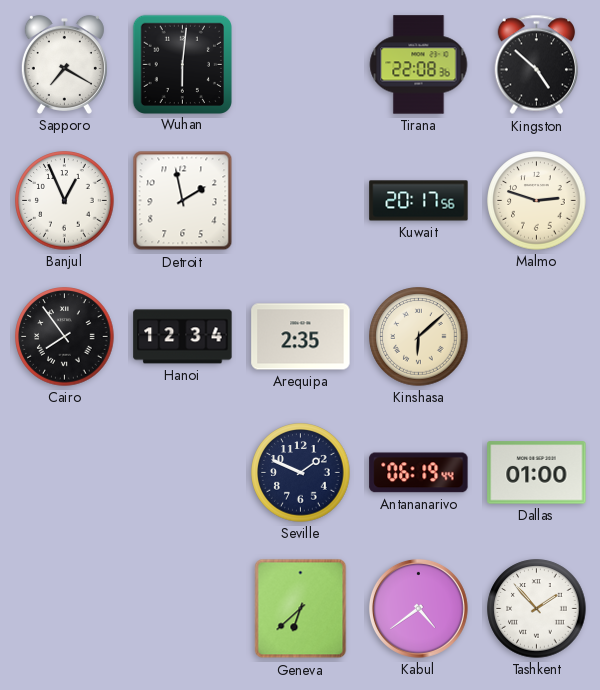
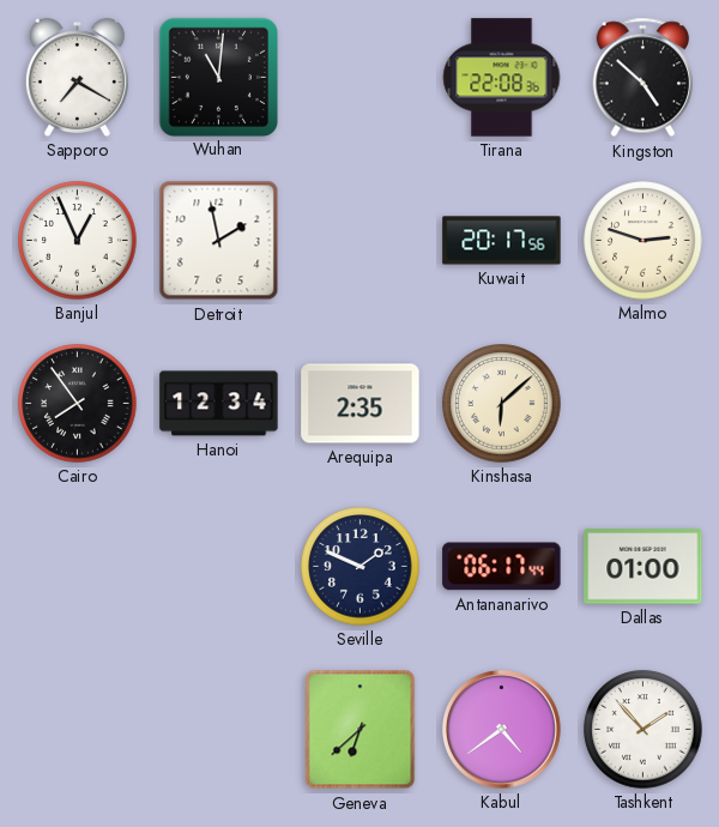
Wuhan: 6:01 -> 11:01 (218, 77)
Antananarivo: 06:19 -> 06:17 (502, 567)
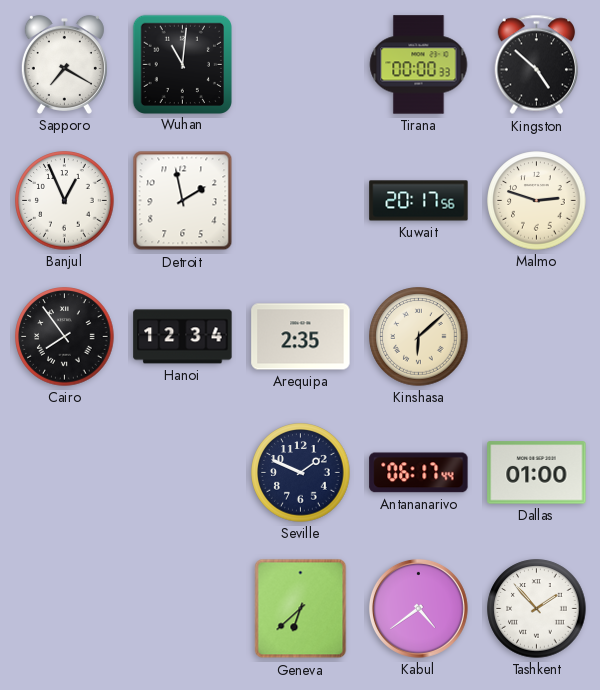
Tirana: 22:08 -> 00:00 (419, 65)
